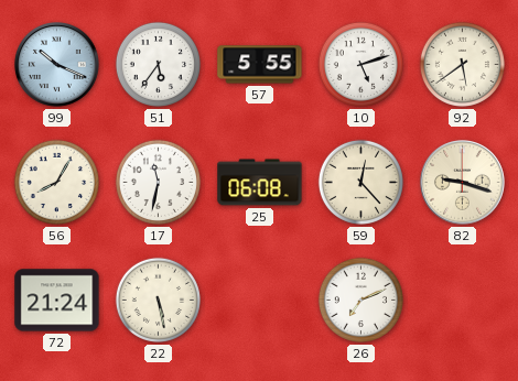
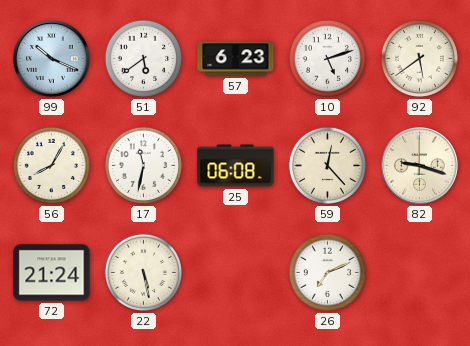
51: 5:36 -> 5:39 (143, 58)
57: 5:55 -> 6:23 (236, 59)
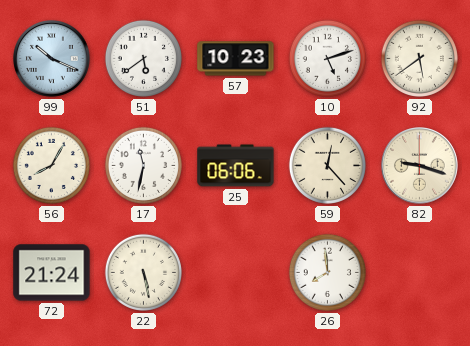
57: 6:23 -> 10:23 (236, 59)
25: 06:08 -> 06:06 (236, 166)
26: 7:11 -> 7:59 (327, 272)
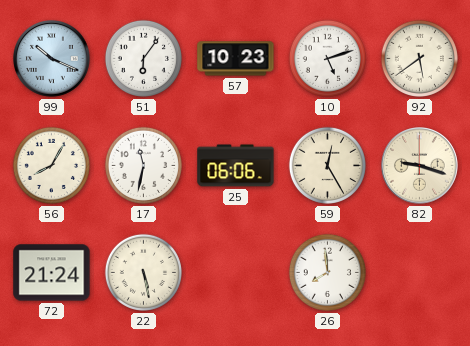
51: 5:39 -> 6:06 (143, 58)
59: 12:23 -> 12:25 (327, 165)
